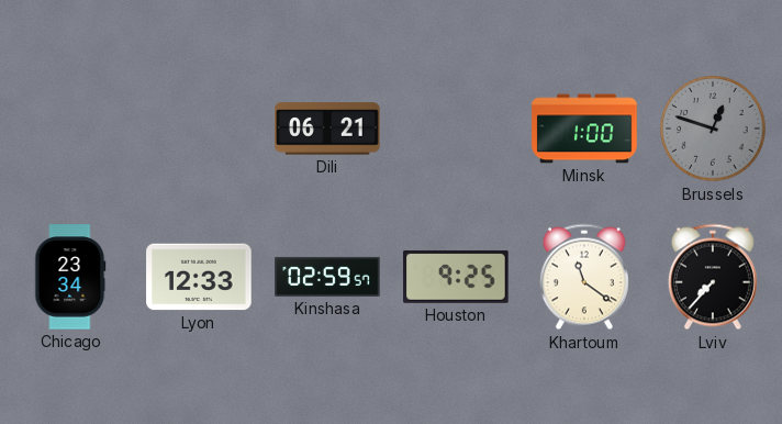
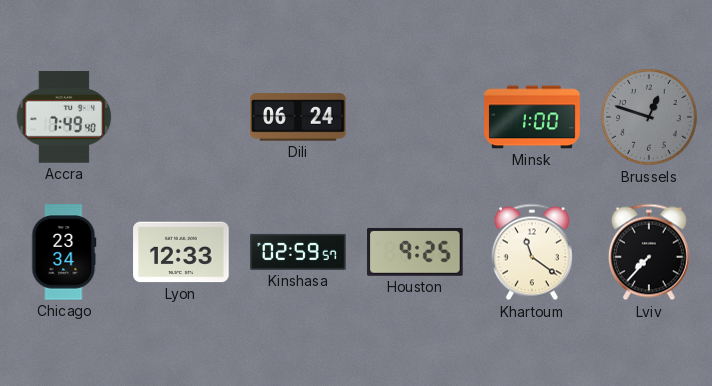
Accra: none -> 7:49 (64, 117)
Dili: 06:21 -> 06:24 (298, 117)
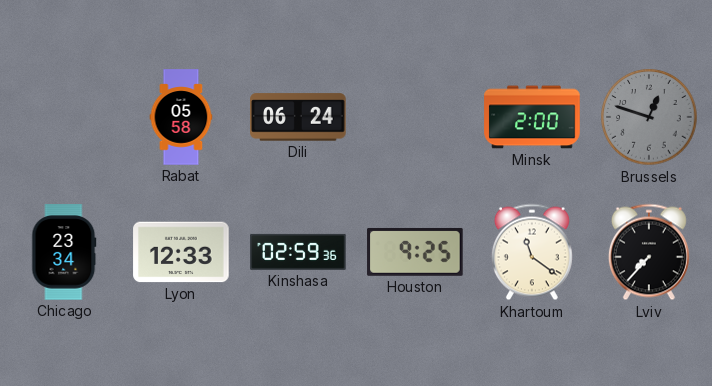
Accra: 7:49 -> none (64, 117)
Rabat: none -> 05:58 (181, 117)
Minsk: 1:00 -> 2:00 (532, 117)
Kinshasa: 02:59:57 -> 02:59:36 (298, 252)
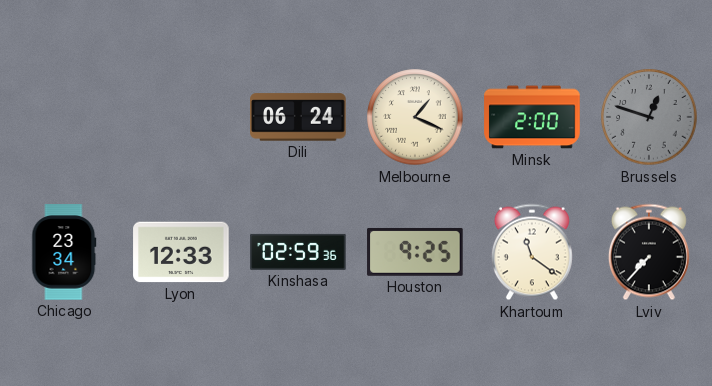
Rabat: 05:58 -> none (181, 117)
Melbourne: none -> 1:19 (415, 117)
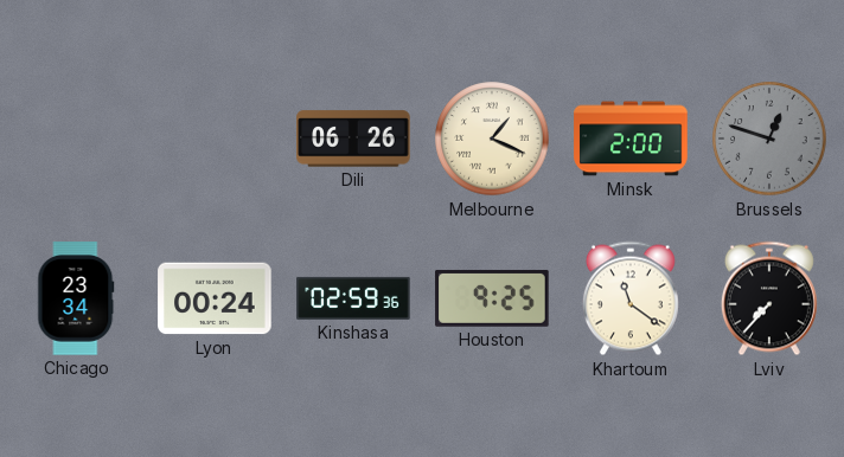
Dili: 06:24 -> 06:26 (353, 139)
Lyon: 12:33 -> 00:24 (215, 298)
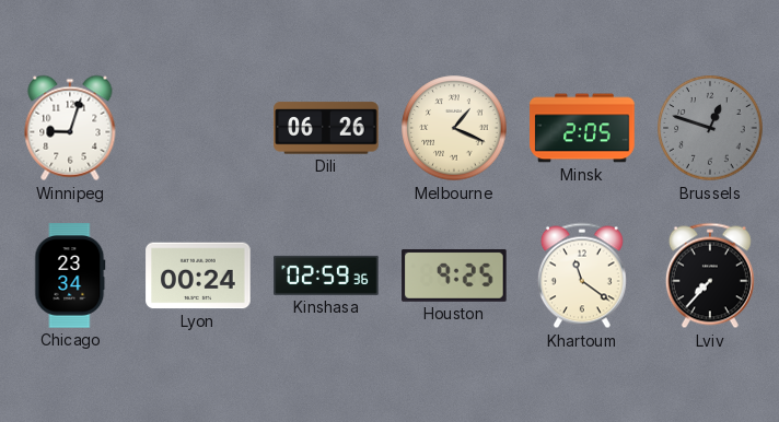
Winnipeg: none -> 9:03 (70, 128)
Minsk: 2:00 -> 2:05 (582, 128)
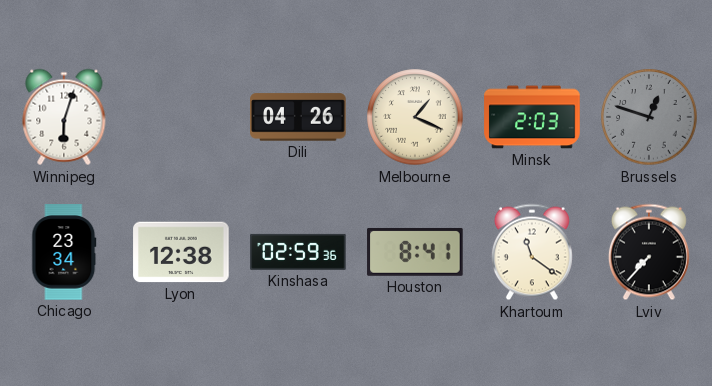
Winnipeg: 9:03 -> 6:03 (64, 117)
Dili: 06:26 -> 04:26 (298, 117)
Minsk: 2:05 -> 2:03 (532, 117)
Lyon: 00:24 -> 12:38 (181, 252)
Houston: 9:25 -> 8:41 (415, 252)
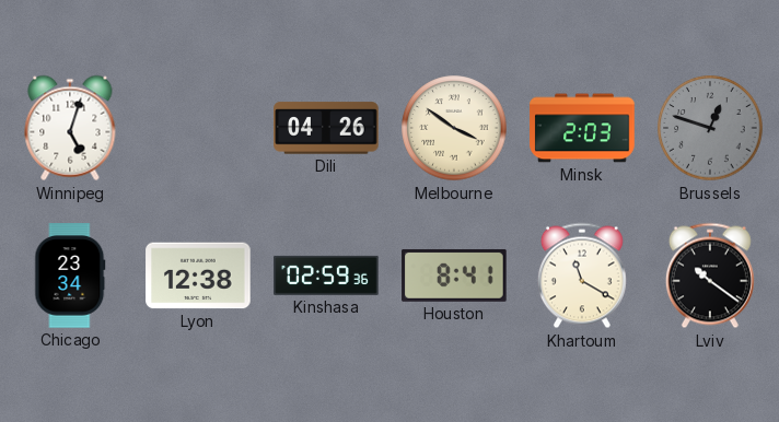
Winnipeg: 6:03 -> 5:03 (70, 128)
Melbourne: 1:19 -> 3:51 (454, 128)
Khartoum: 11:21 -> 11:20 (582, 276)
Lviv: 7:37 -> 10:21 (710, 276)
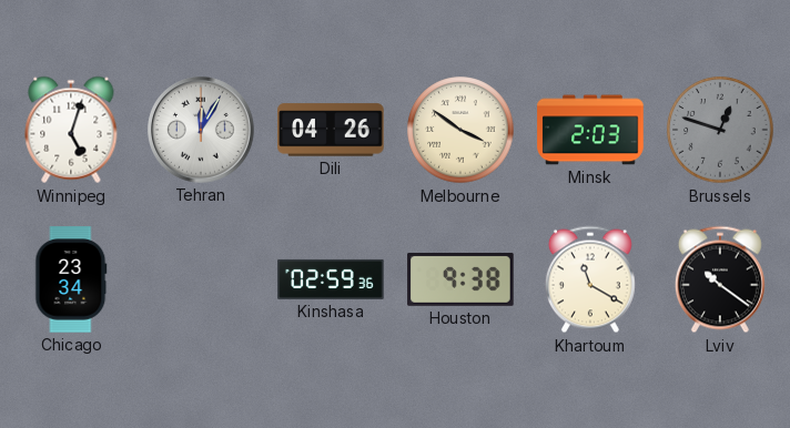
Tehran: none -> 12:05 (202, 131)
Lyon: 12:38 -> none (198, 276)
Houston: 8:41 -> 9:38 (460, 279)
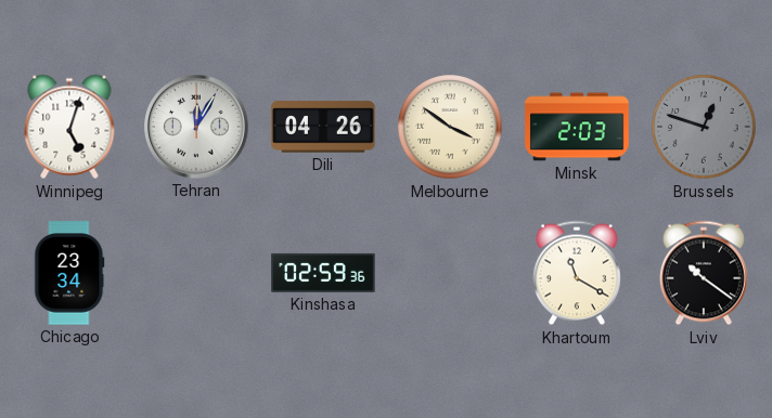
Houston: 9:38 -> none (460, 279)
